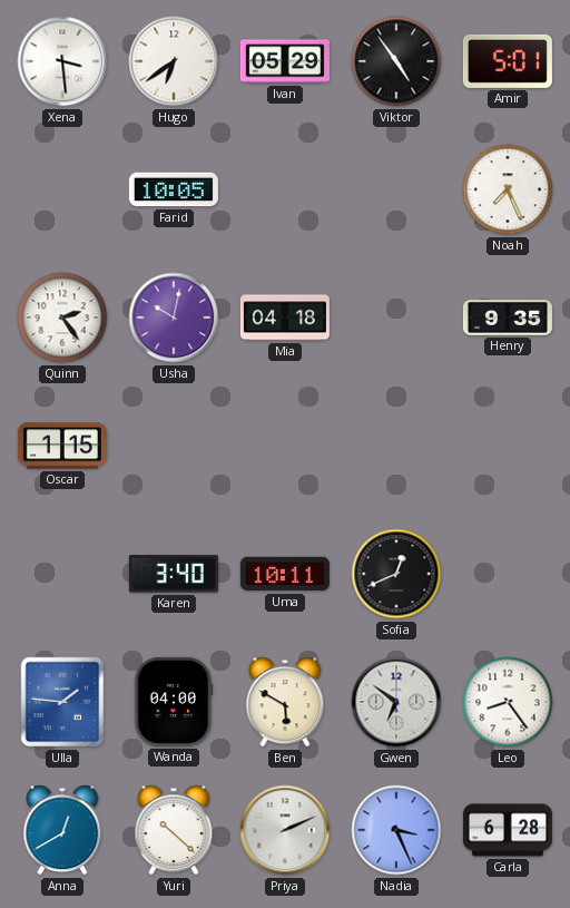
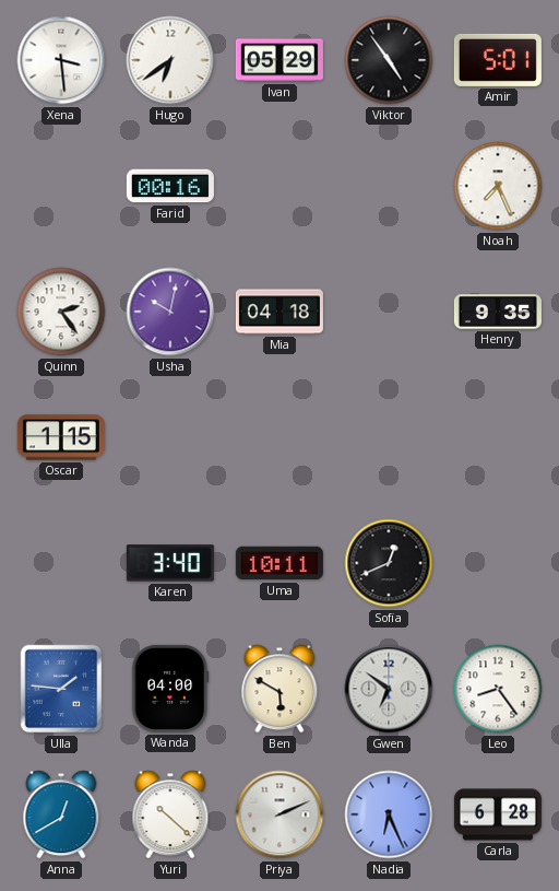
Farid: 10:05 -> 00:16 (170, 186)
Nadia: 3:26 -> 6:26 (389, 814)
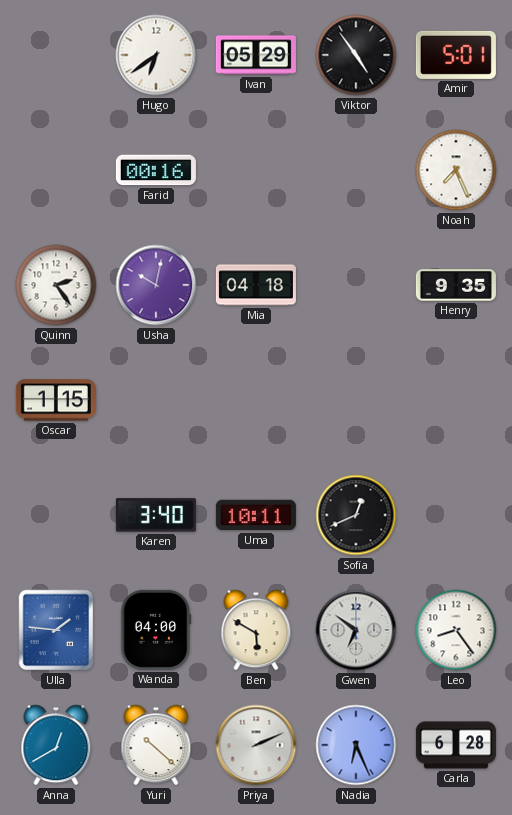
Xena: 3:29 -> none (61, 60)
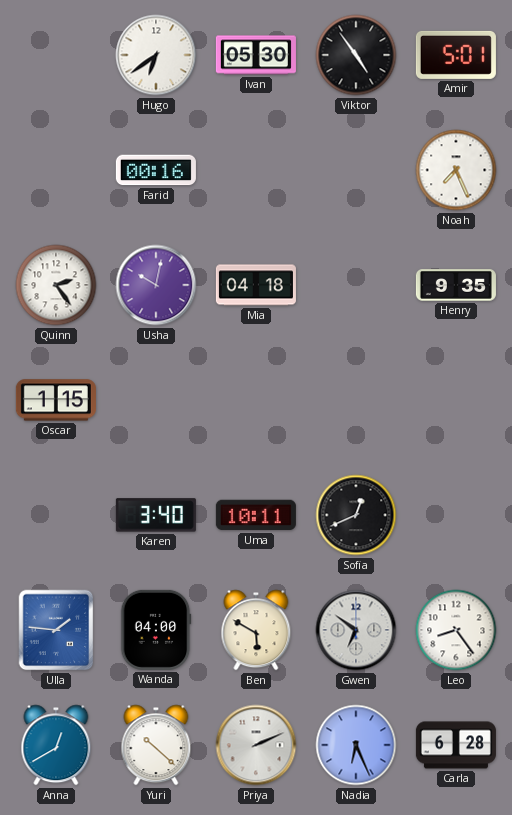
Ivan: 05:29 -> 05:30 (256, 55)
